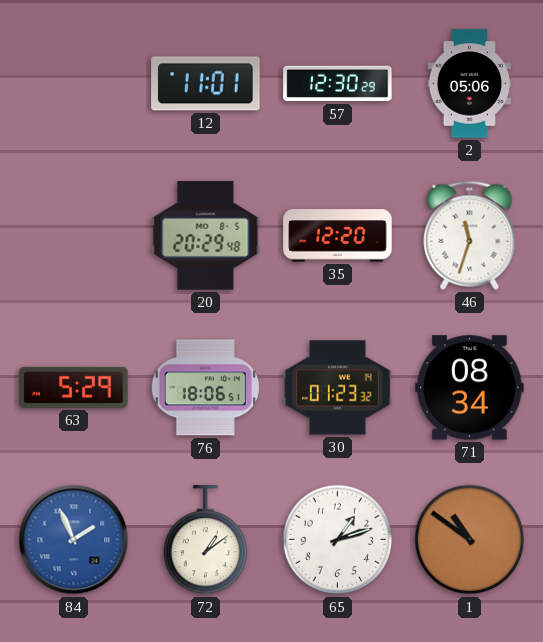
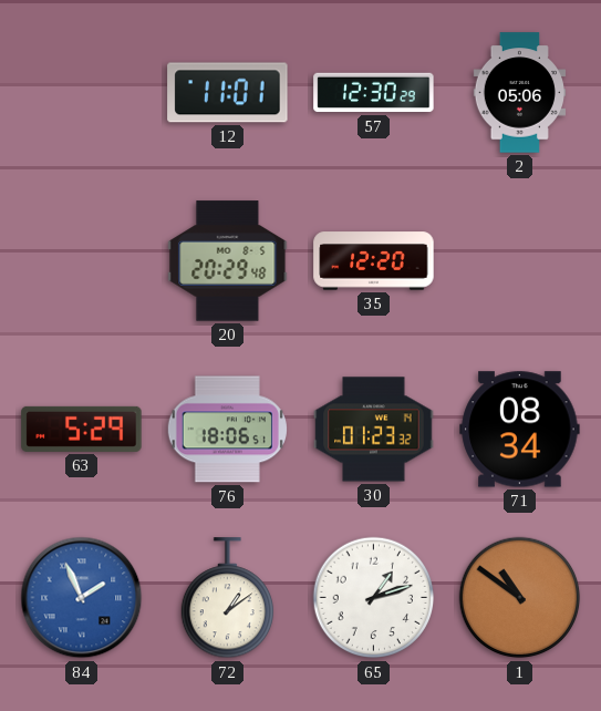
46: 11:33 -> none (470, 235)
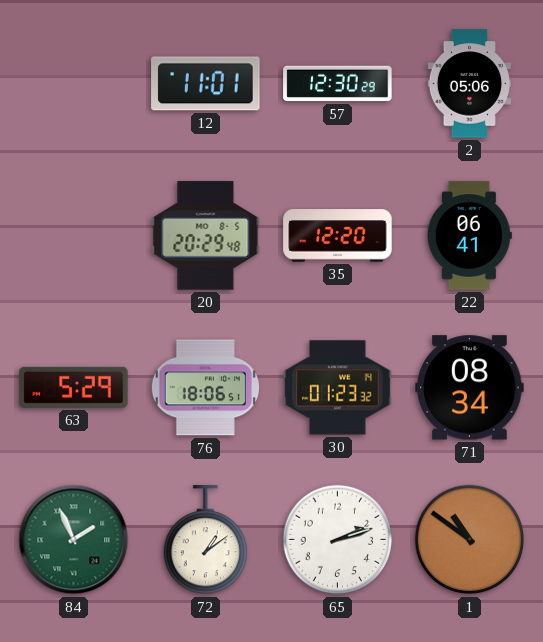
22: none -> 06:41 (469, 236)
84 dial: blue -> green (74, 540)
65: 1:12 -> 2:12 (338, 540)
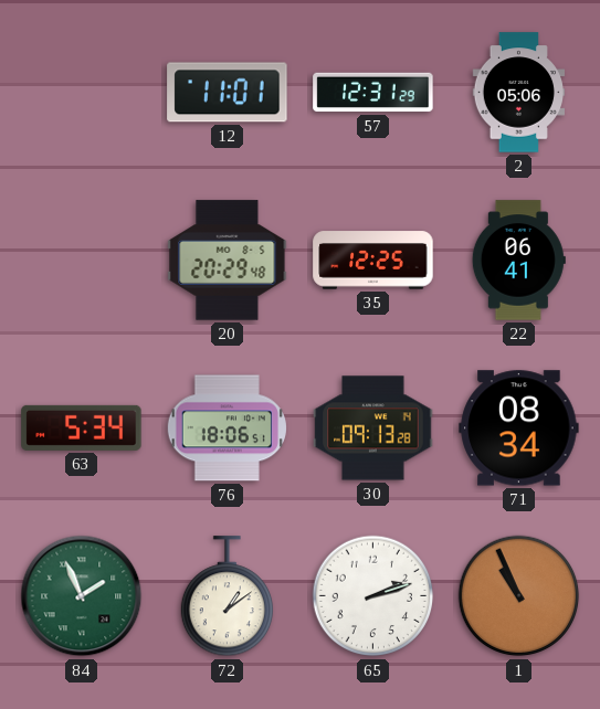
57: 12:30 -> 12:31 (373, 93)
35: 12:20 -> 12:25 (373, 261)
63: 5:29 -> 5:34 (82, 427)
30: 01:23 -> 09:13 (373, 428)
1: 10:51 -> 10:56 (519, 596)
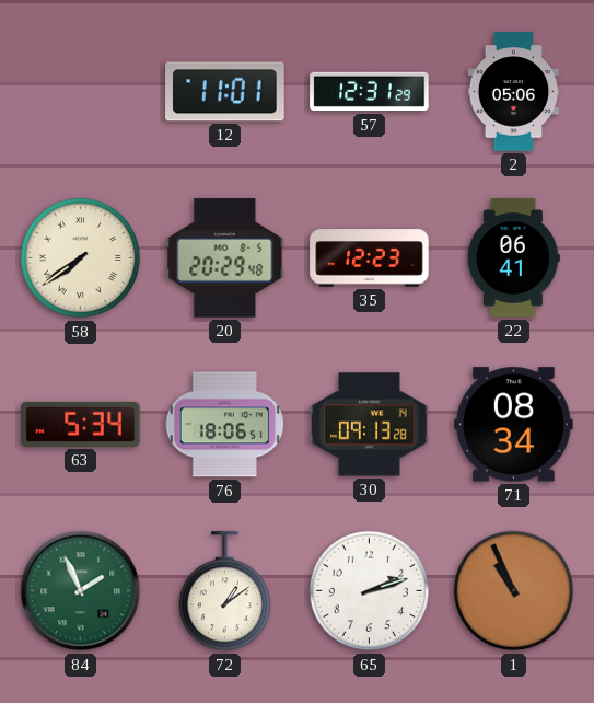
58: none -> 7:39 (81, 258)
35: 12:25 -> 12:23 (370, 258)
